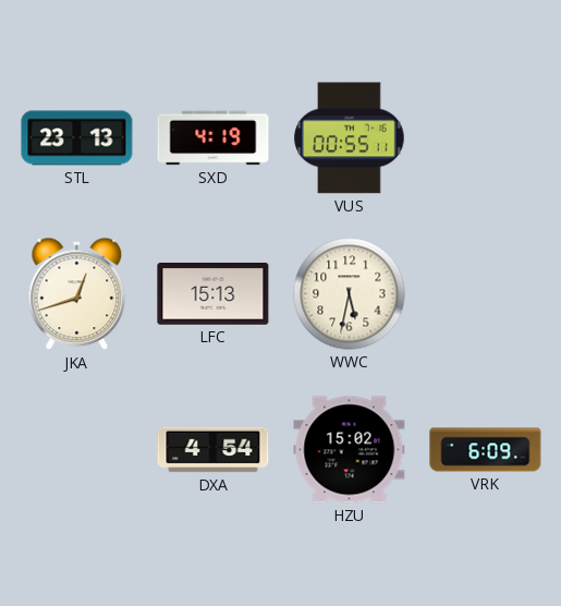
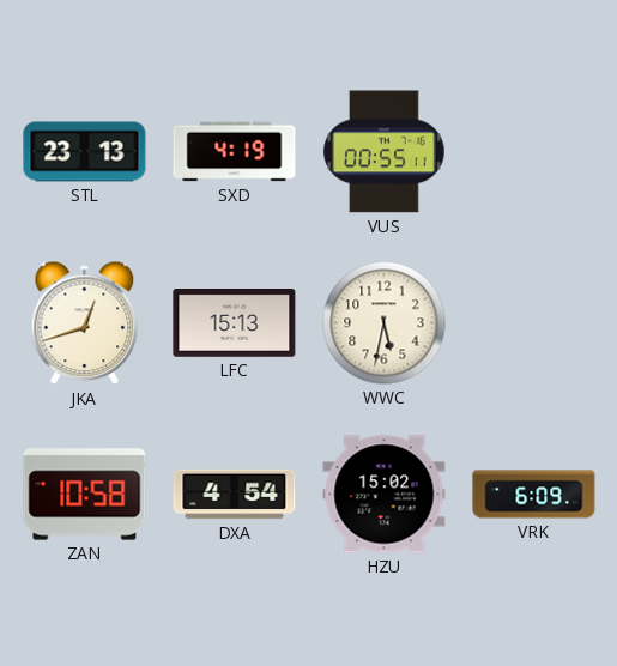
ZAN: none -> 10:58 (85, 495)
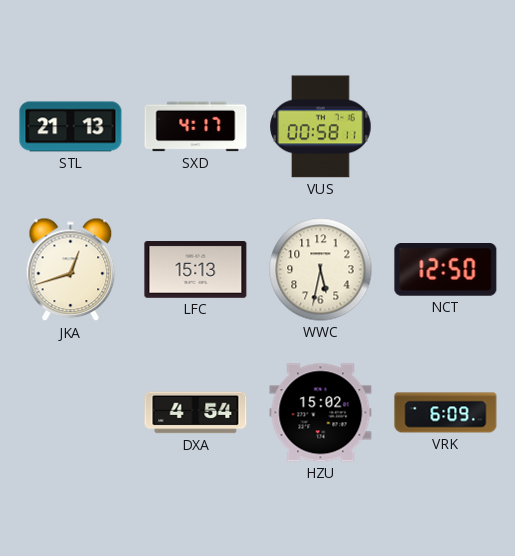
STL: 23:13 -> 21:13 (71, 127)
SXD: 4:19 -> 4:17 (196, 127)
VUS: 00:55 -> 00:58 (321, 127)
NCT: none -> 12:50 (446, 270)
ZAN: 10:58 -> none (85, 495)
